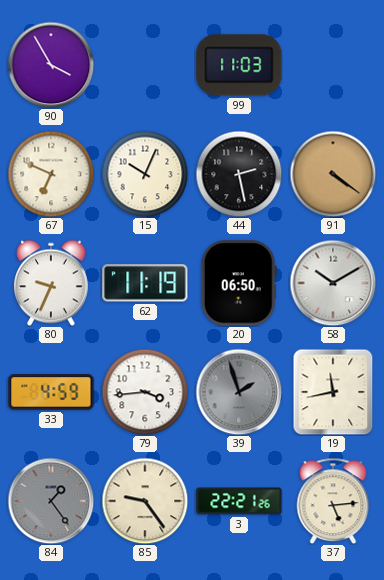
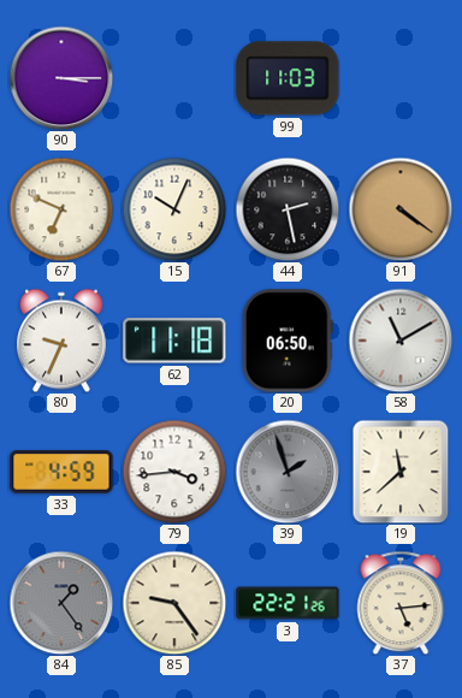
90: 3:55 -> 3:15 (61, 78)
62: 11:19 -> 11:18 (174, 341)
58: 10:10 -> 11:10 (401, 341)
19: 11:43 -> 11:38 (401, 472)
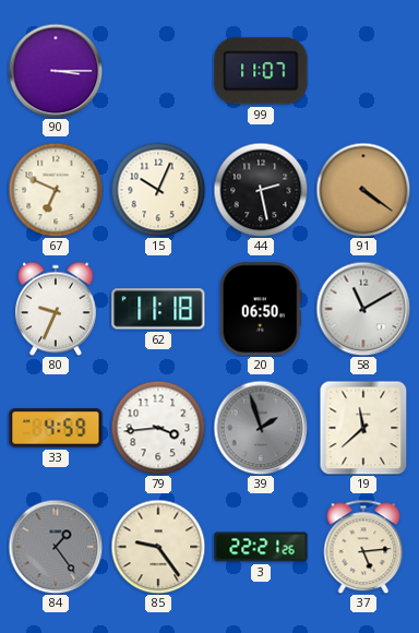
99: 11:03 -> 11:07 (261, 71)
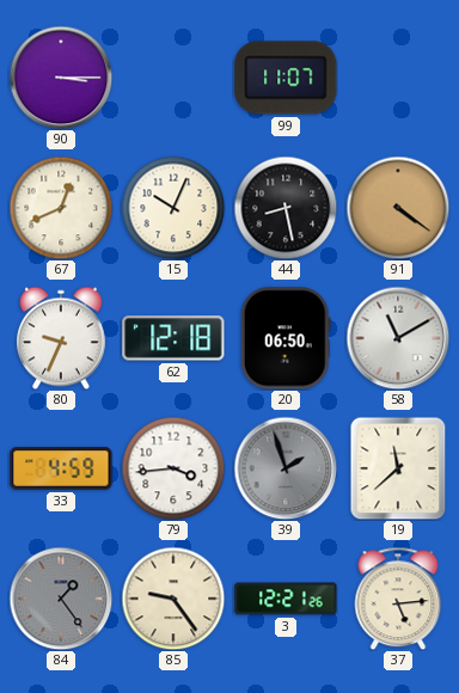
67: 6:49 -> 12:41 (61, 208)
44: 2:28 -> 8:28 (286, 208)
62: 11:18 -> 12:18 (173, 338)
3: 22:21 -> 12:21 (286, 599)
